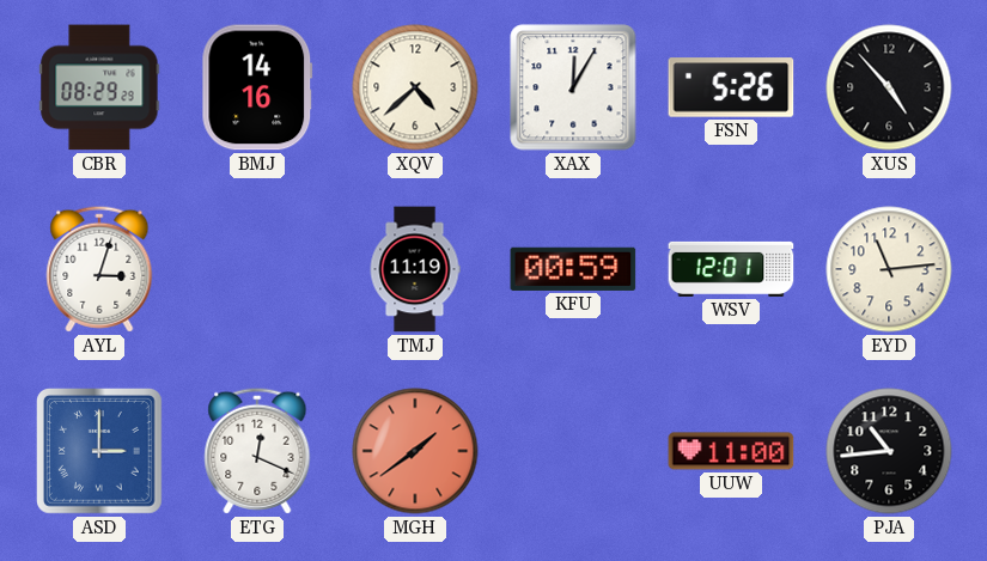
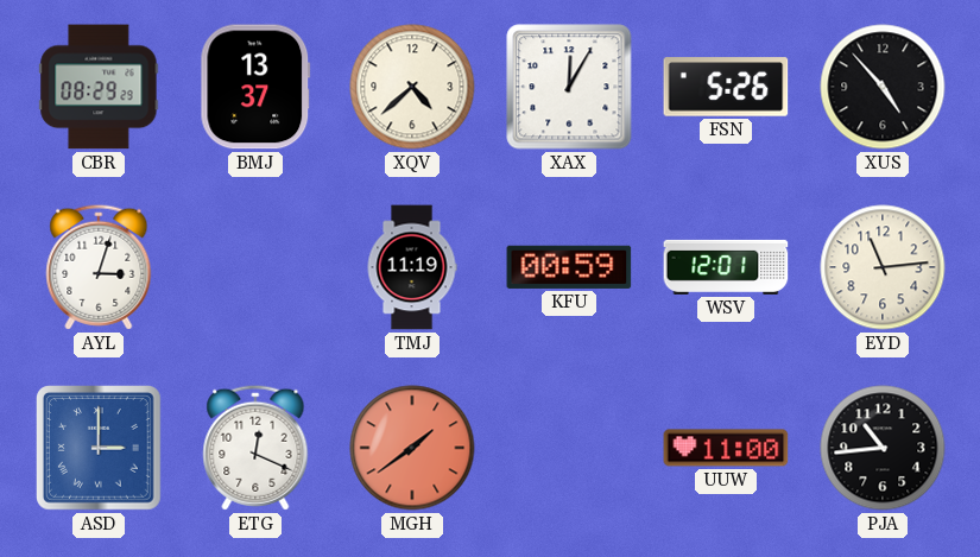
BMJ: 14:16 -> 13:37 (255, 87)
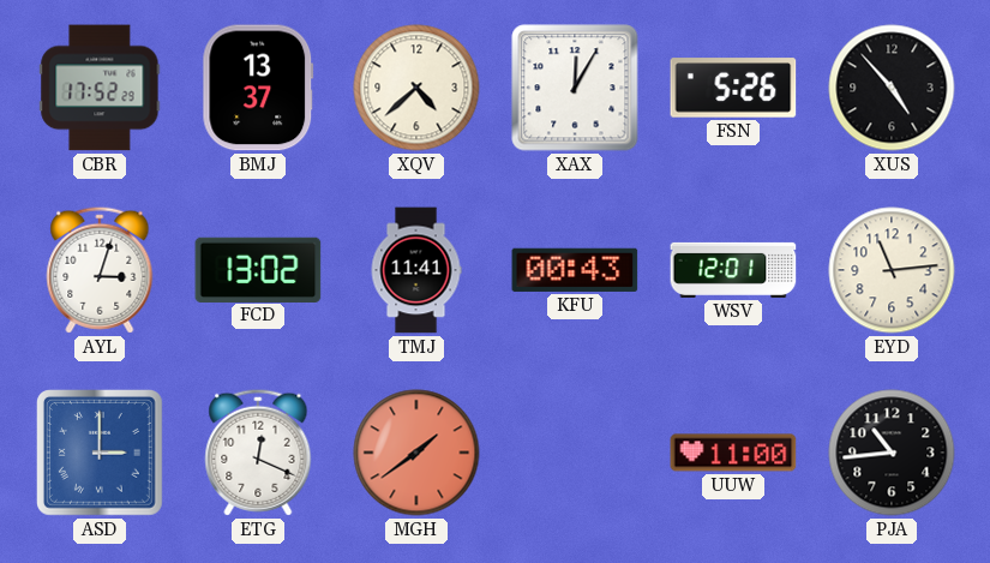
CBR: 08:29 -> 17:52 (100, 88)
FCD: none -> 13:02 (258, 269)
TMJ: 11:19 -> 11:41 (416, 270)
KFU: 00:59 -> 00:43 (575, 270)
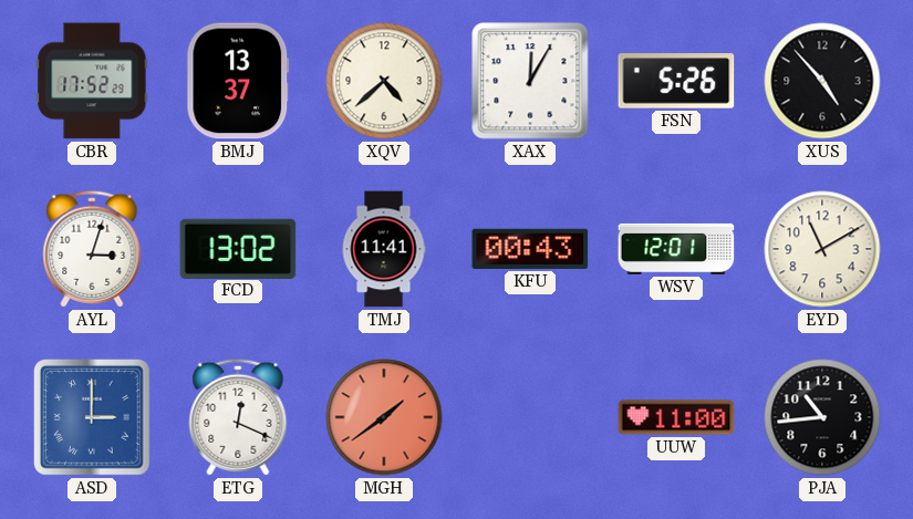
EYD: 11:14 -> 11:10 (822, 249)
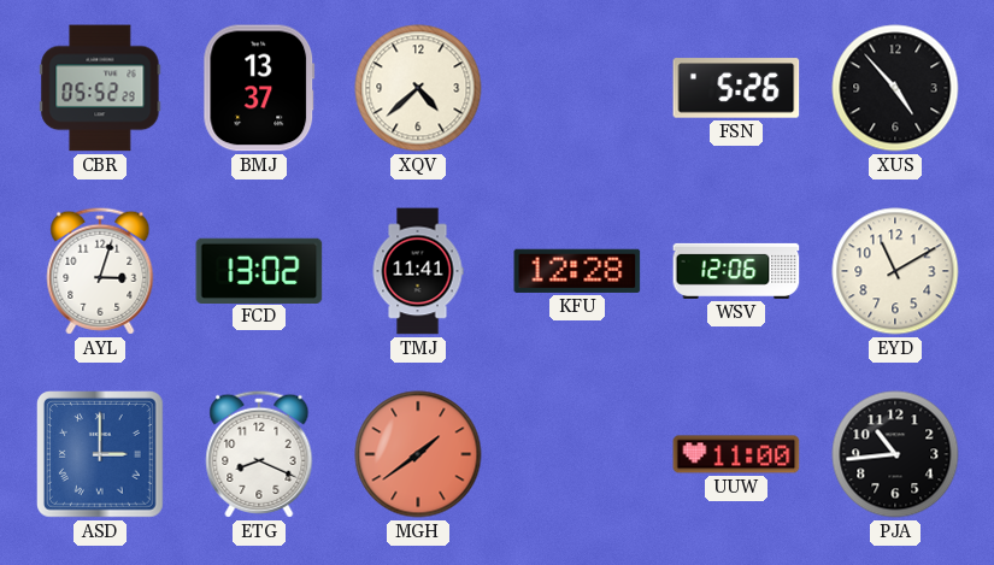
CBR: 17:52 -> 05:52 (100, 88)
XAX: 12:05 -> none (530, 81)
KFU: 00:43 -> 12:28 (577, 271)
WSV: 12:01 -> 12:06 (736, 271)
ETG: 12:19 -> 8:19 (259, 454)
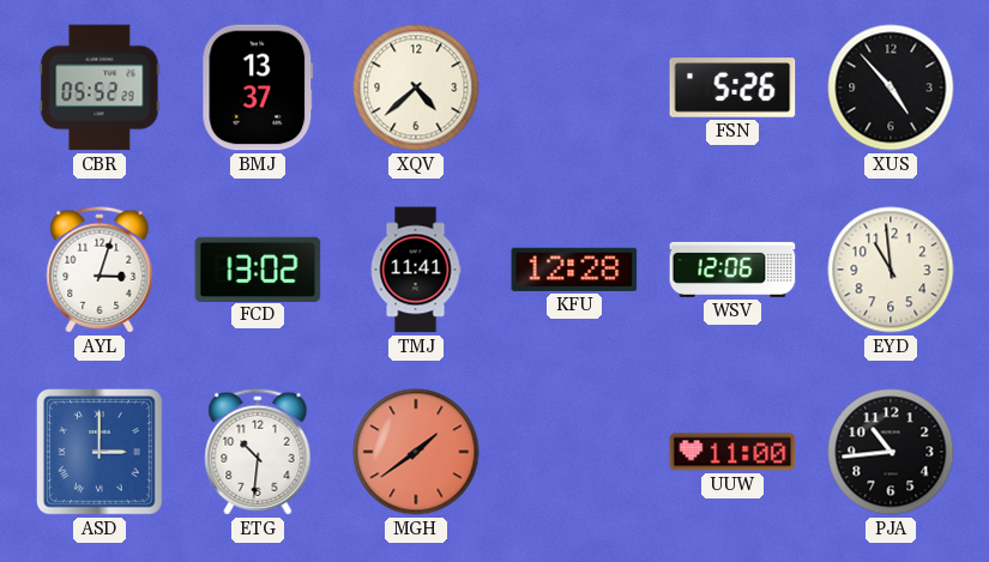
EYD: 11:10 -> 10:59 (891, 270)
ETG: 8:19 -> 10:31 (258, 452)
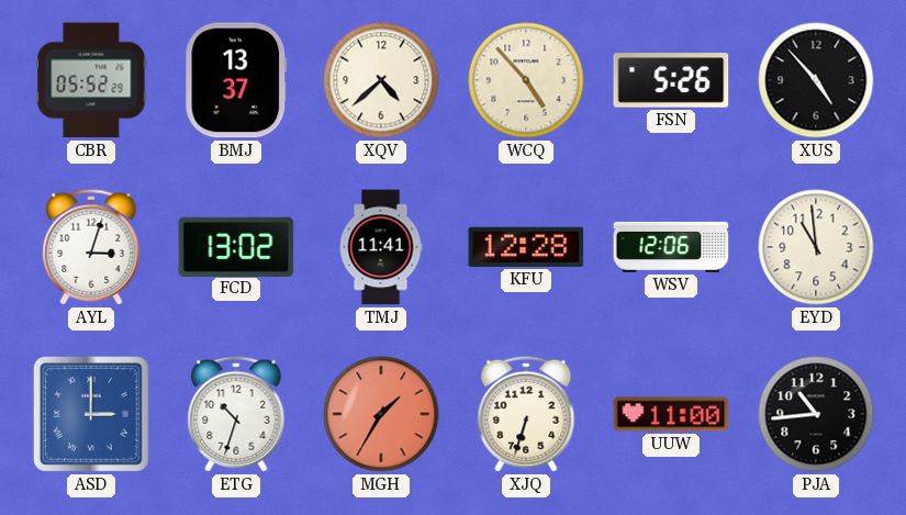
WCQ: none -> 4:53 (526, 80)
ETG: 10:31 -> 10:33 (236, 414)
MGH: 1:39 -> 1:35 (381, 414)
XJQ: none -> 6:33 (526, 414)
